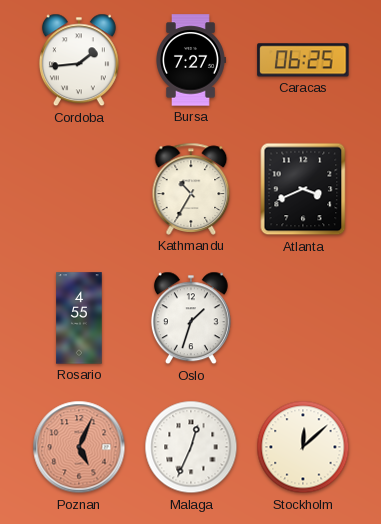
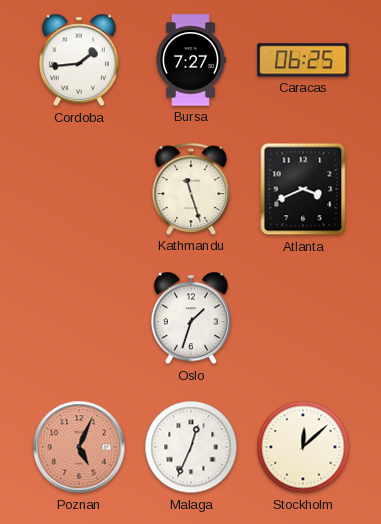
Kathmandu: 10:35 -> 11:27 (191, 189)
Rosario: 4:55 -> none (79, 318)
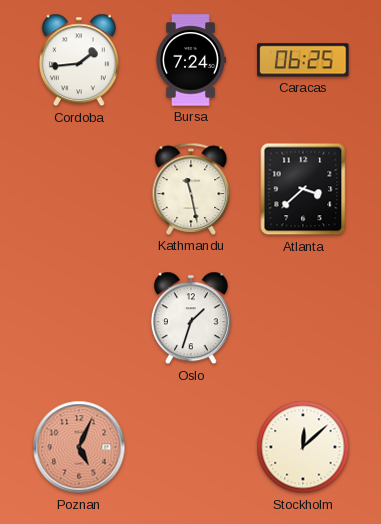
Bursa: 7:27 -> 7:24 (191, 60)
Kathmandu: 11:27 -> 11:28 (191, 189)
Atlanta: 3:41 -> 3:38 (303, 189)
Malaga: 12:34 -> none (191, 447)
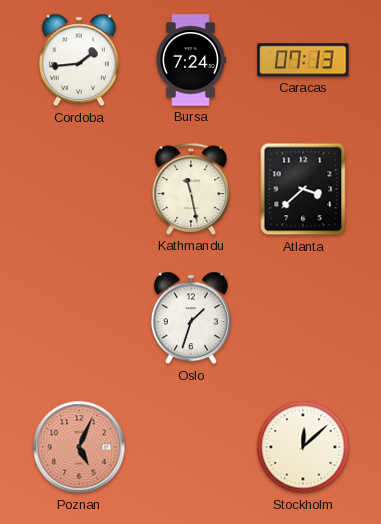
Caracas: 06:25 -> 07:13 (303, 60)
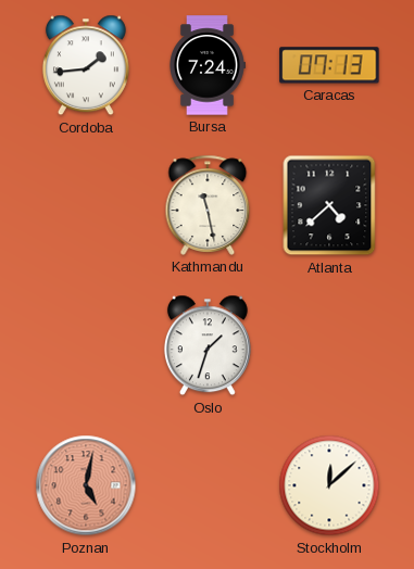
Atlanta: 3:38 -> 4:38 (329, 205)
Poznan: 5:04 -> 5:02 (86, 485)
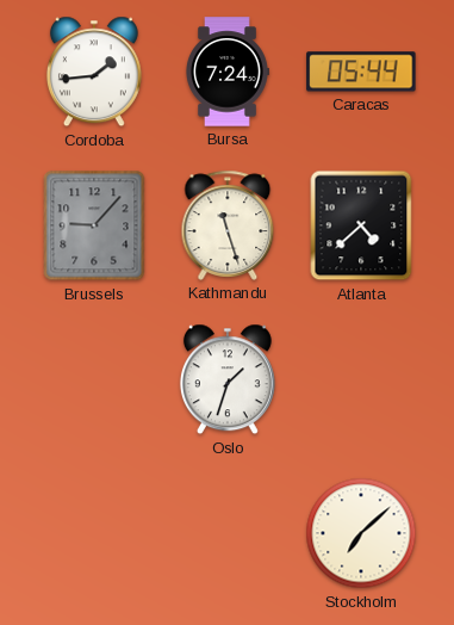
Caracas: 07:13 -> 05:44 (361, 72)
Brussels: none -> 9:07 (94, 225)
Kathmandu: 11:28 -> 11:27 (228, 225)
Poznan: 5:02 -> none (86, 485)
Stockholm: 12:08 -> 7:08 (361, 533)
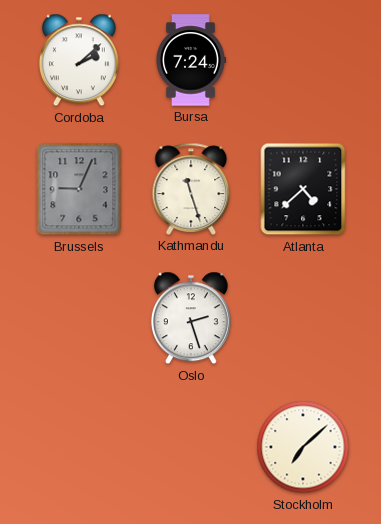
Cordoba: 1:44 -> 2:08 (79, 60)
Caracas: 05:44 -> none (361, 72)
Brussels: 9:07 -> 9:04 (79, 189)
Oslo: 1:33 -> 2:27 (191, 318)
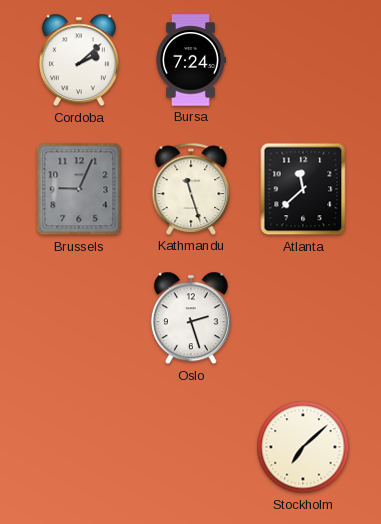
Atlanta: 4:38 -> 11:38 (303, 189)
